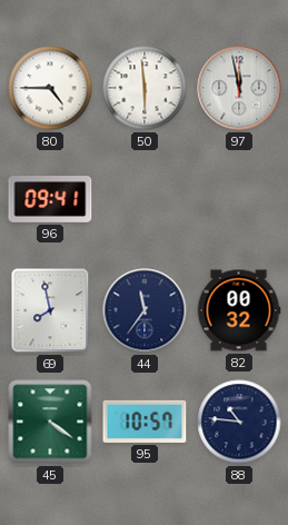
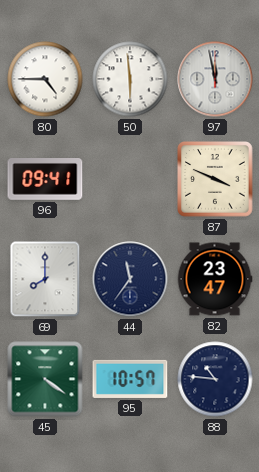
87: none -> 3:49 (215, 179)
69: 7:58 -> 8:00 (45, 279)
82: 00:32 -> 23:47 (215, 279)
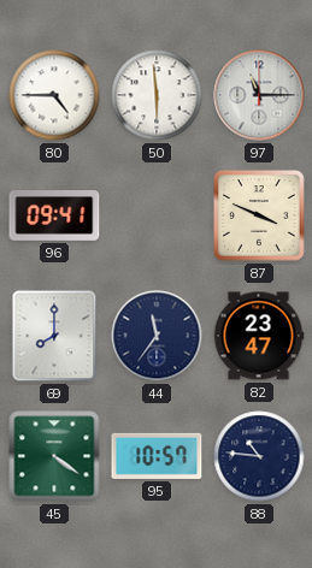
97: 11:58 -> 11:15 (259, 95)
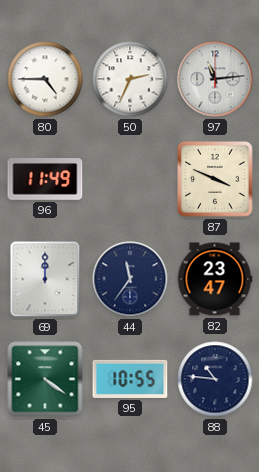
50: 5:59 -> 2:34 (130, 79)
97: 11:15 -> 11:14 (215, 79)
96: 09:41 -> 11:49 (45, 180)
69: 8:00 -> 12:00 (45, 279)
95: 10:57 -> 10:55 (130, 379)
